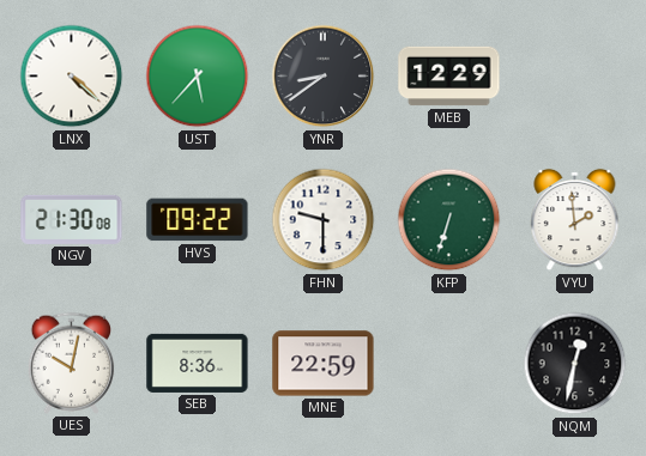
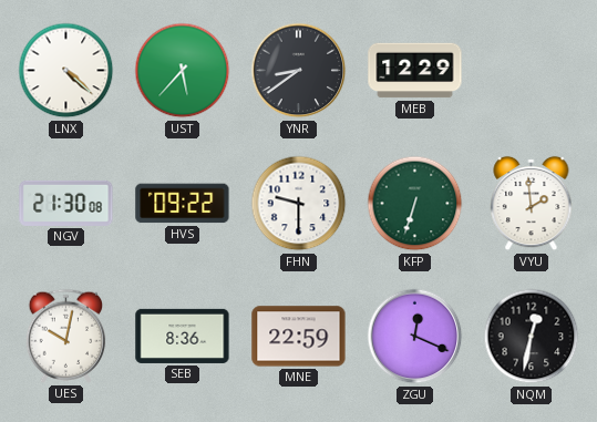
ZGU: none -> 12:19 (415, 337)
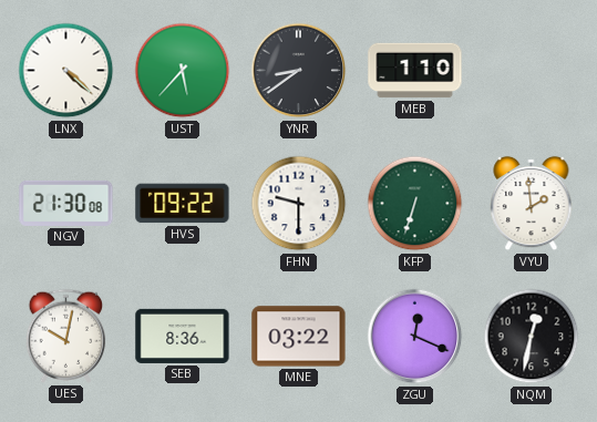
MEB: 12:29 -> 1:10 (415, 71)
MNE: 22:59 -> 03:22 (299, 337)
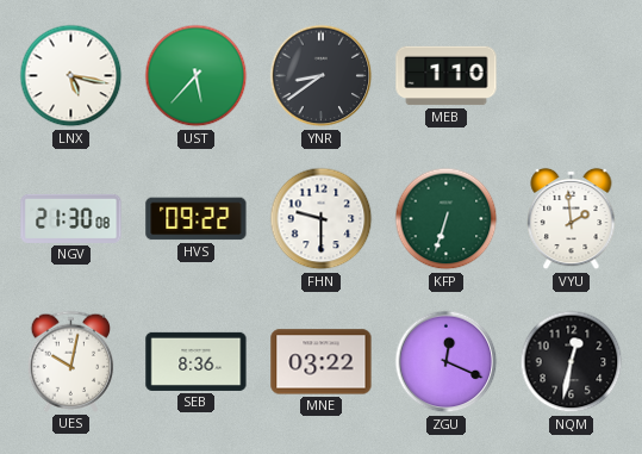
LNX: 4:22 -> 5:17 (71, 76)
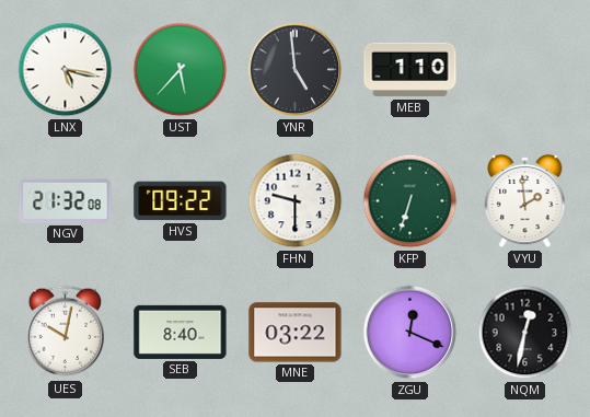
YNR: 8:39 -> 4:59 (296, 70)
NGV: 21:30 -> 21:32 (66, 200)
SEB: 8:36 -> 8:40 (181, 332)
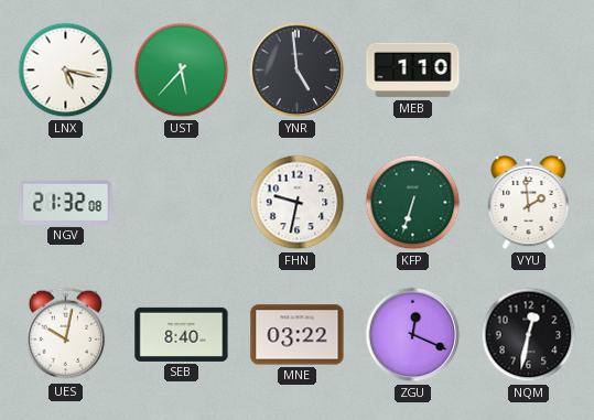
HVS: 09:22 -> none (181, 201)
FHN: 9:30 -> 9:32 (298, 203)
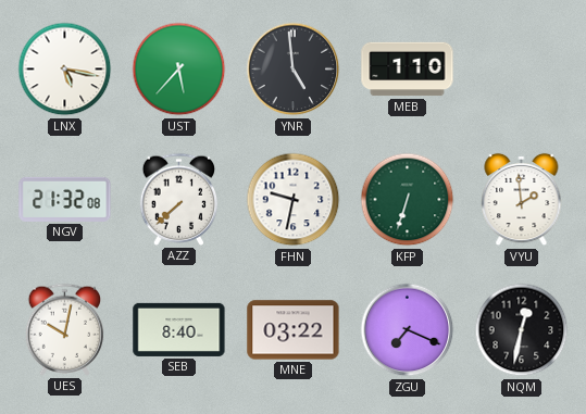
AZZ: none -> 7:38 (179, 199)
ZGU: 12:19 -> 7:19 (408, 330)
